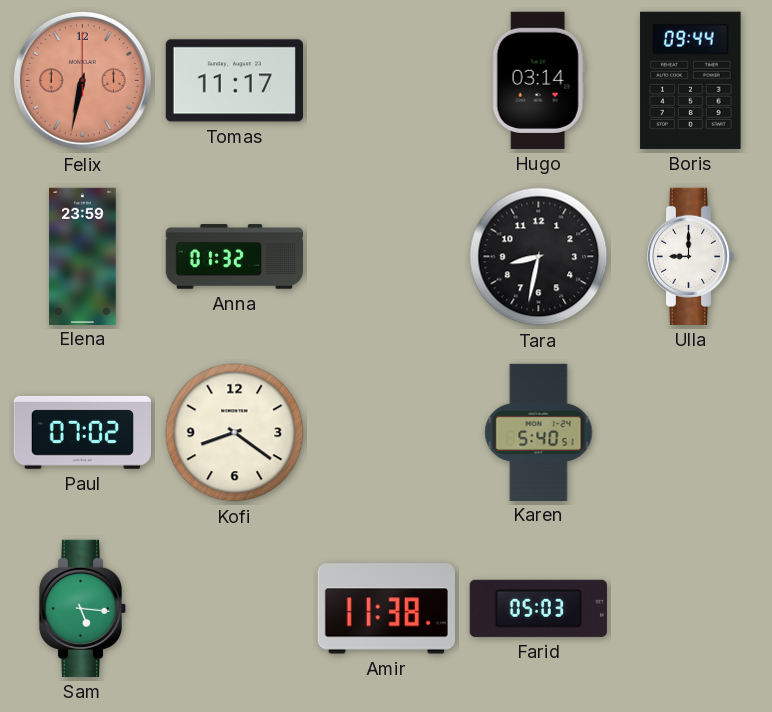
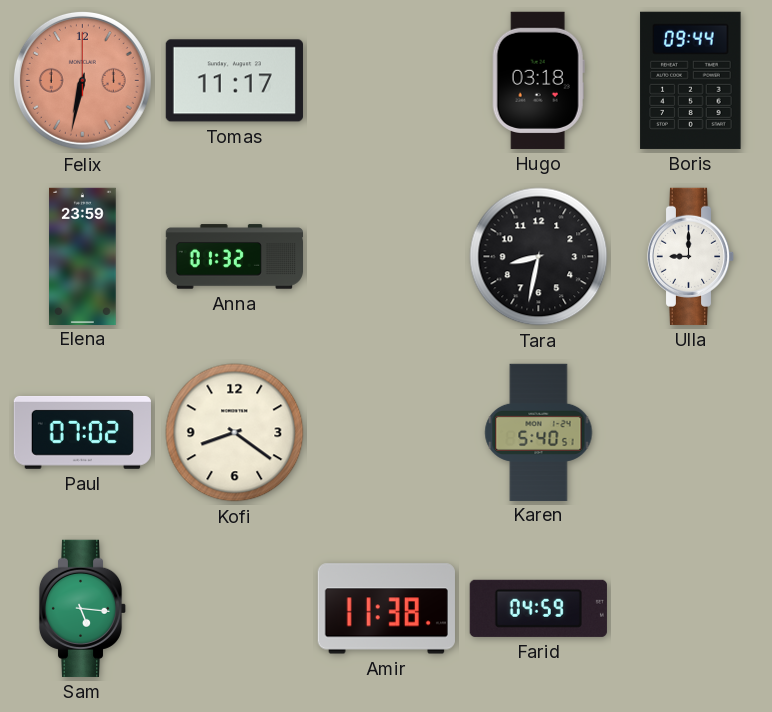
Hugo: 03:14 -> 03:18 (538, 80)
Farid: 05:03 -> 04:59 (538, 608)
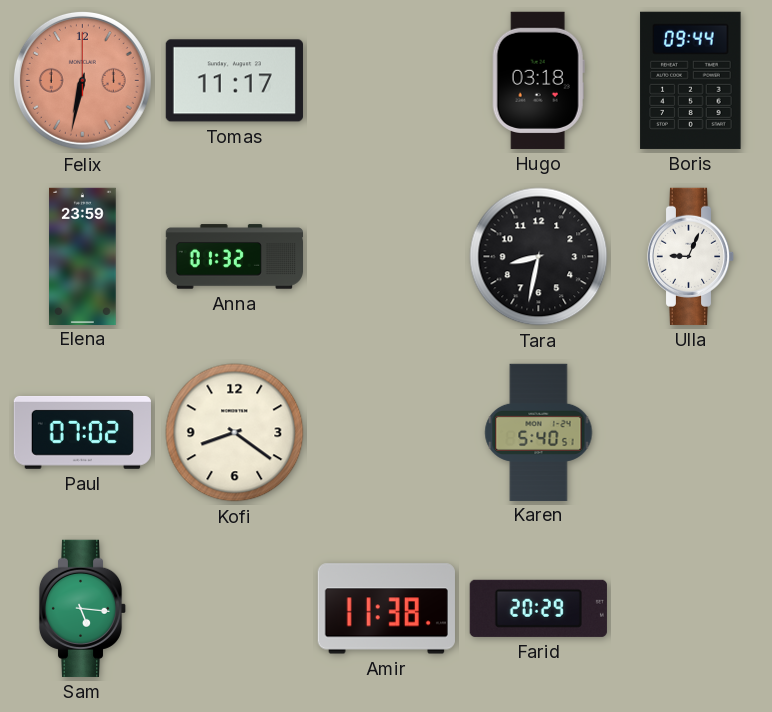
Ulla: 9:00 -> 9:04 (691, 256)
Farid: 04:59 -> 20:29 (538, 608)
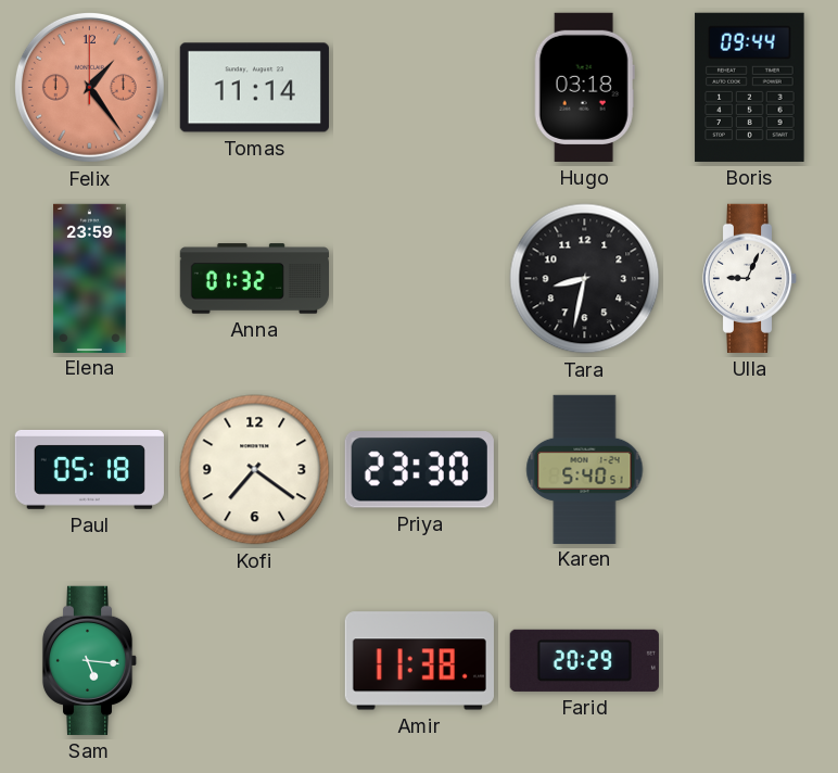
Felix: 6:32 -> 1:24 (89, 87)
Tomas: 11:17 -> 11:14 (254, 88)
Paul: 07:02 -> 05:18 (89, 469)
Kofi: 8:21 -> 7:21 (255, 470)
Priya: none -> 23:30 (419, 470)
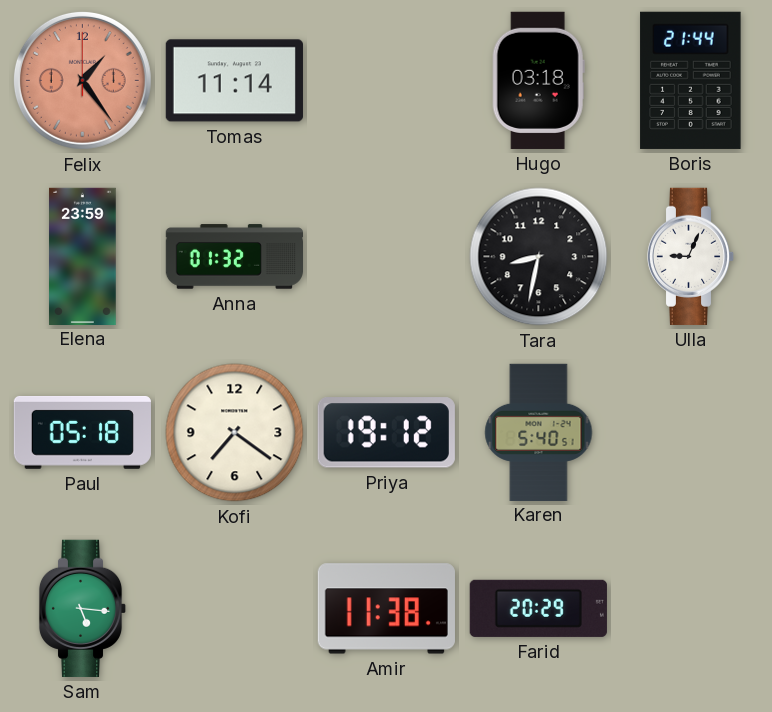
Boris: 09:44 -> 21:44 (691, 80)
Priya: 23:30 -> 19:12 (386, 433)
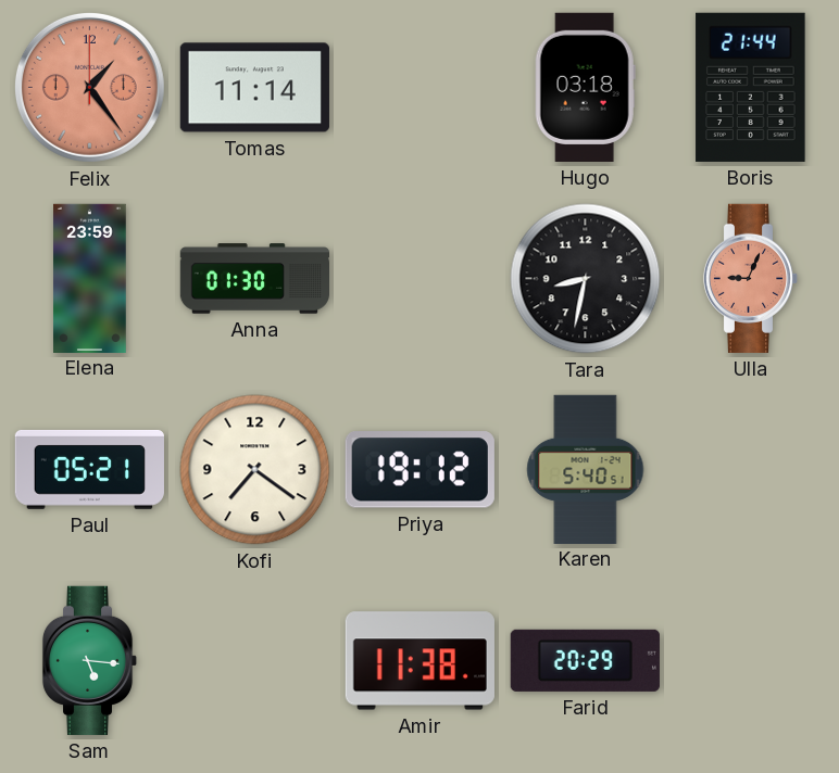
Anna: 01:32 -> 01:30 (254, 279)
Ulla dial: white -> salmon (751, 278)
Paul: 05:18 -> 05:21 (89, 469)
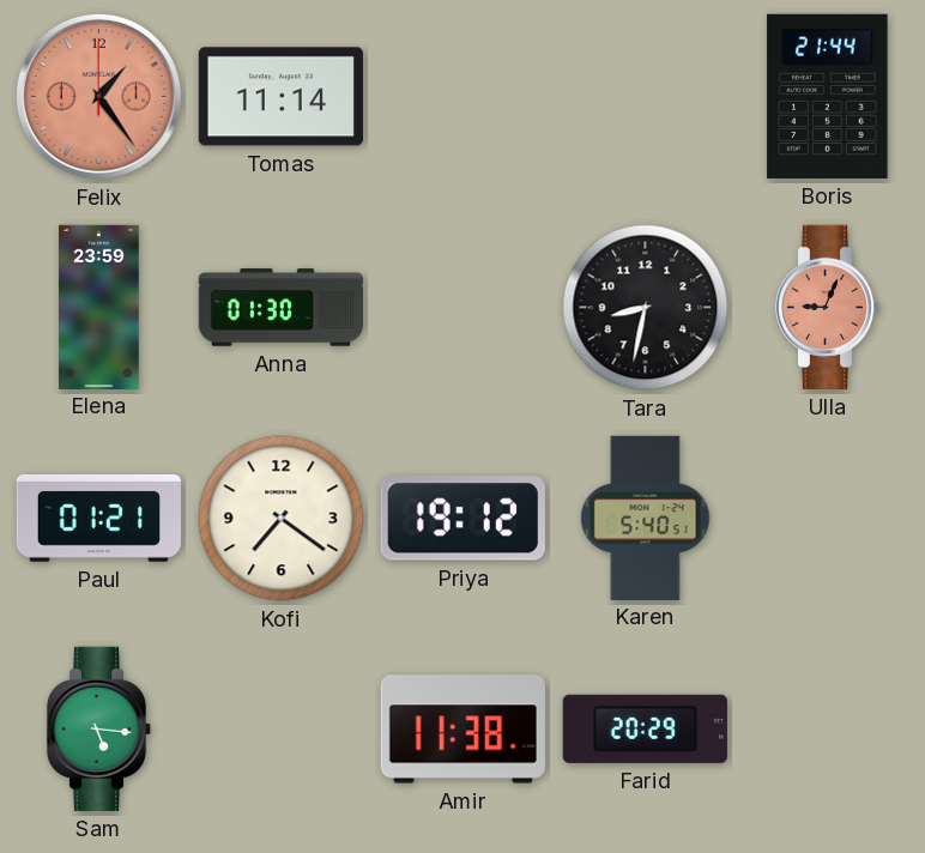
Hugo: 03:18 -> none (585, 87)
Paul: 05:21 -> 01:21 (98, 518)
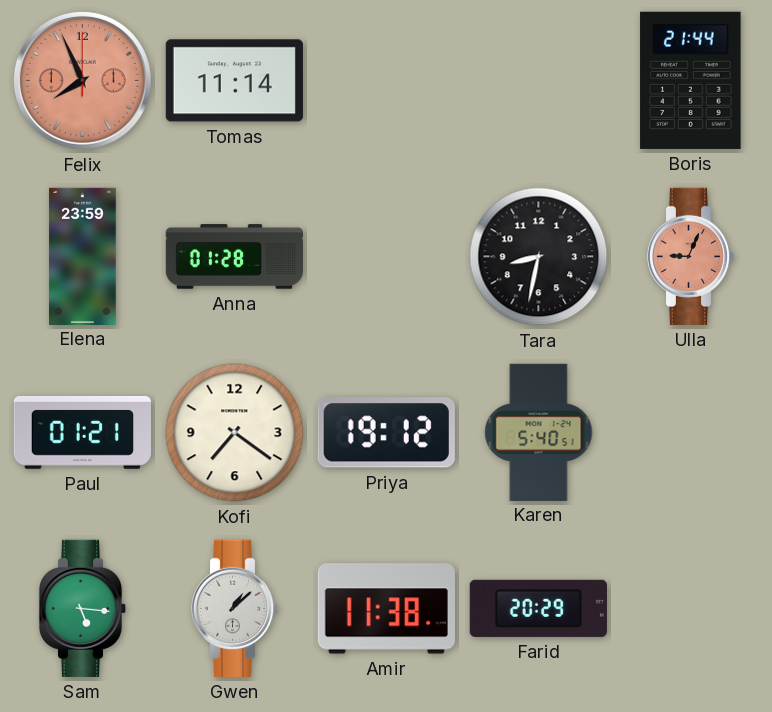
Felix: 1:24 -> 7:56 (82, 80)
Anna: 01:30 -> 01:28 (234, 257)
Gwen: none -> 1:08 (235, 608)
